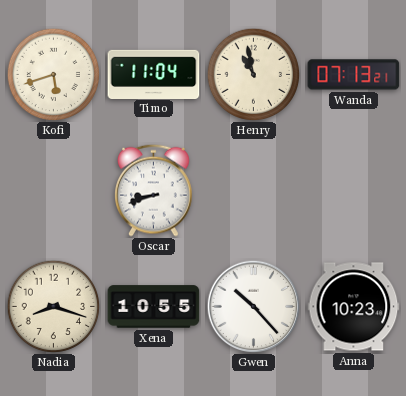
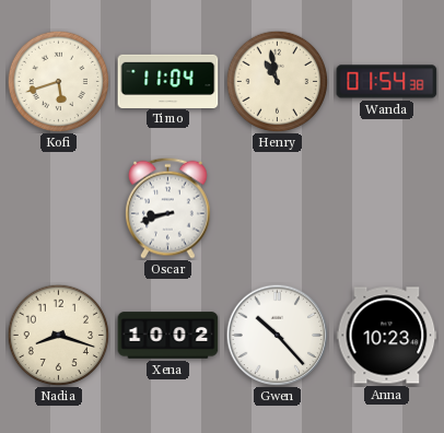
Wanda: 07:13 -> 01:54 (387, 82)
Xena: 10:55 -> 10:02 (168, 336)
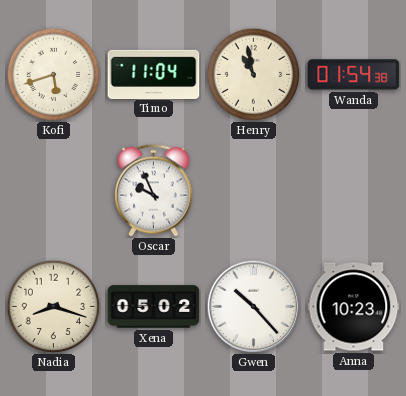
Oscar: 8:42 -> 9:56 (154, 190)
Xena: 10:02 -> 05:02 (154, 307)
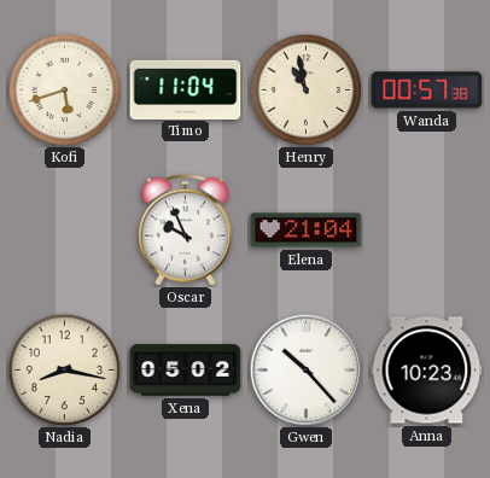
Wanda: 01:54 -> 00:57 (427, 91)
Elena: none -> 21:04 (307, 231)
Nadia: 8:18 -> 8:17 (64, 369)
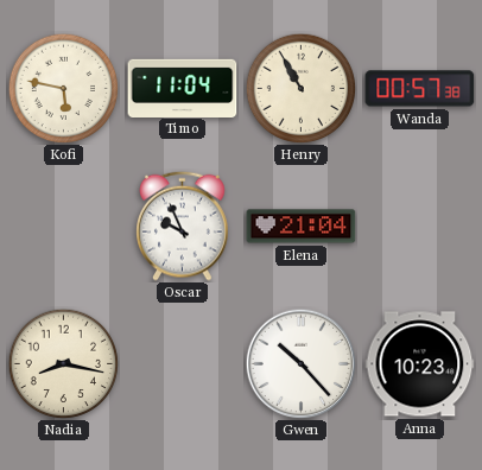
Kofi: 5:42 -> 5:47 (63, 88)
Henry: 10:58 -> 10:55 (300, 88)
Xena: 05:02 -> none (186, 371)
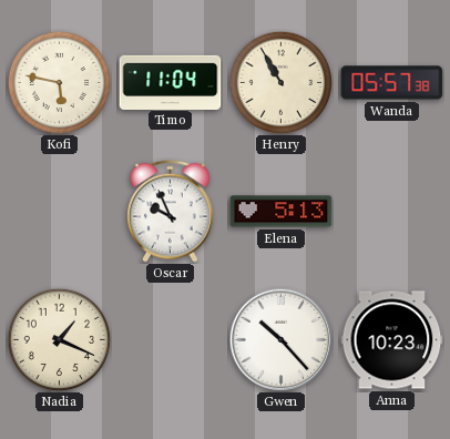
Wanda: 00:57 -> 05:57 (392, 83)
Elena: 21:04 -> 5:13 (282, 212)
Nadia: 8:17 -> 1:19 (59, 339)
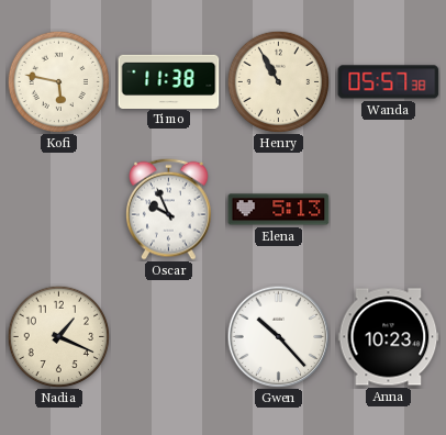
Timo: 11:04 -> 11:38 (169, 81)
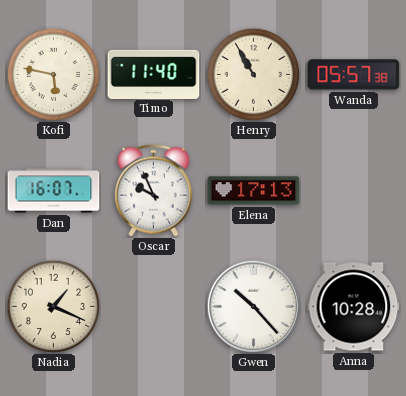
Timo: 11:38 -> 11:40 (154, 74)
Dan: none -> 16:07 (54, 191)
Elena: 5:13 -> 17:13 (254, 191)
Anna: 10:23 -> 10:28 (354, 307)
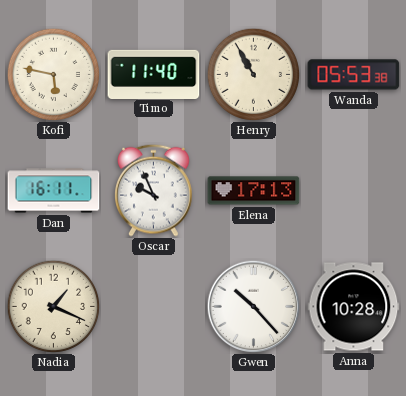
Wanda: 05:57 -> 05:53 (354, 75)
Dan: 16:07 -> 16:11 (54, 191)
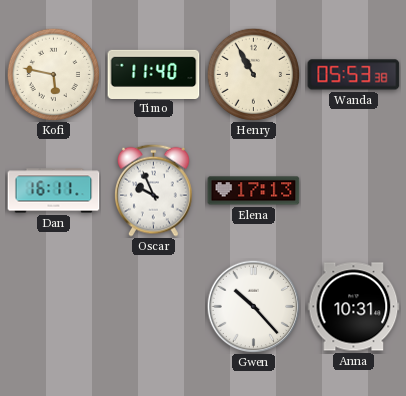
Nadia: 1:19 -> none (53, 306)
Anna: 10:28 -> 10:31 (354, 307)
